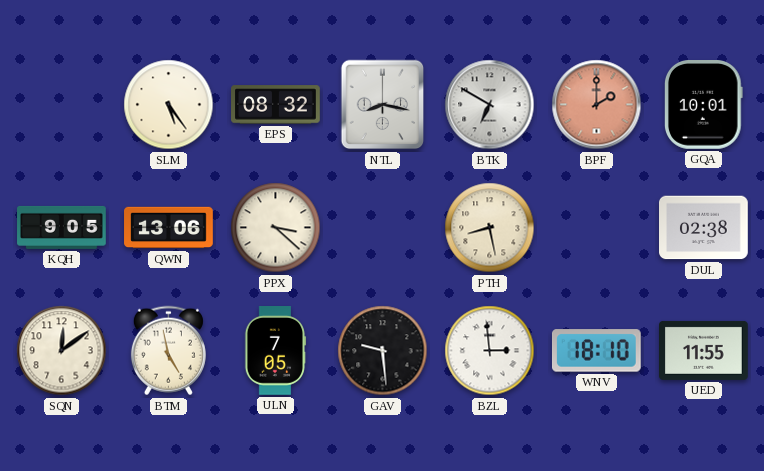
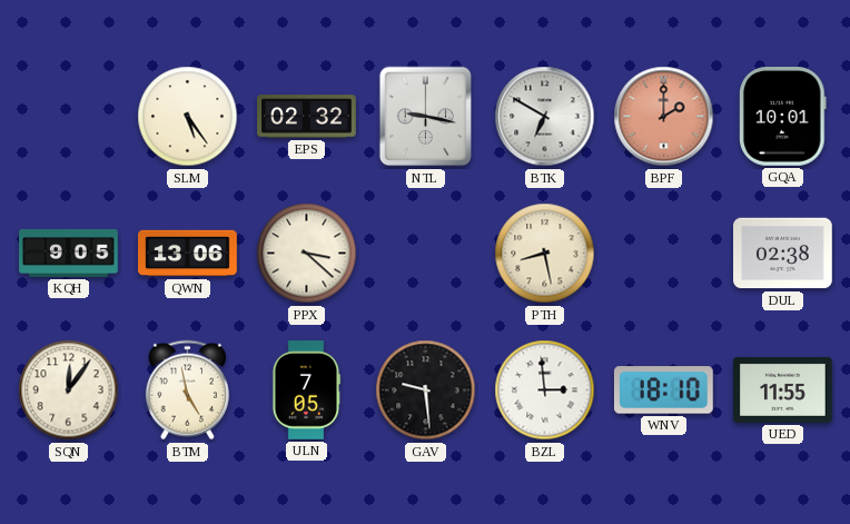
EPS: 08:32 -> 02:32 (307, 117)
NTL: 8:17 -> 9:17 (426, 117)
SQN: 12:09 -> 12:06 (69, 390)
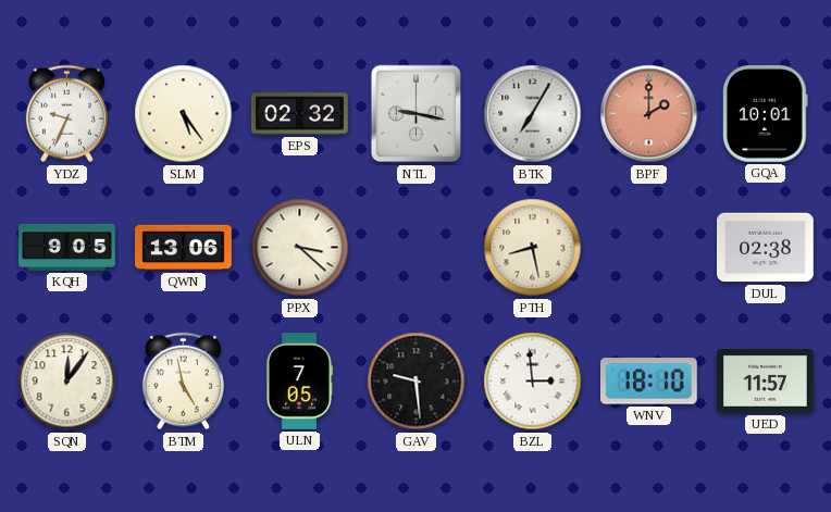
YDZ: none -> 9:34 (66, 114)
BTK: 6:50 -> 7:05 (533, 114)
UED: 11:55 -> 11:57 (766, 380)
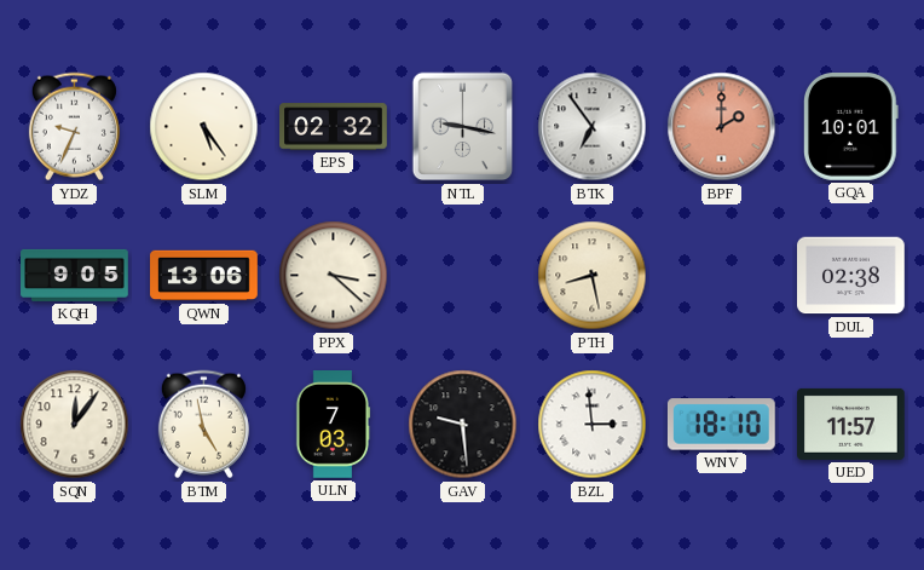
BTK: 7:05 -> 6:54 (593, 127)
ULN: 7:05 -> 7:03 (333, 425)
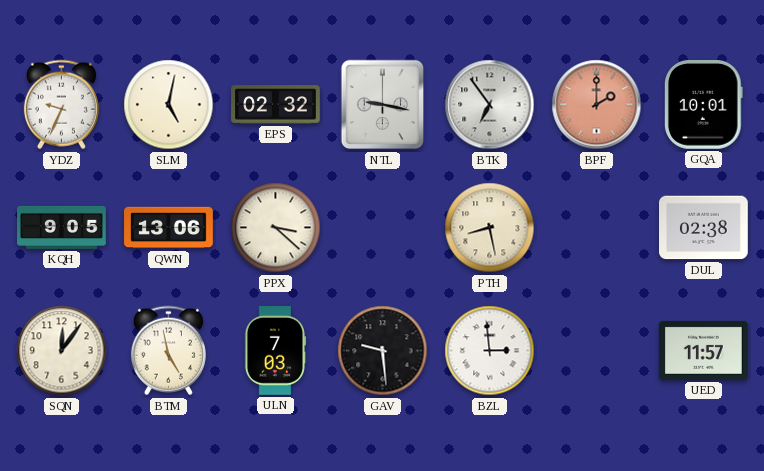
SLM: 5:24 -> 5:02 (169, 105)
WNV: 18:10 -> none (721, 425)
